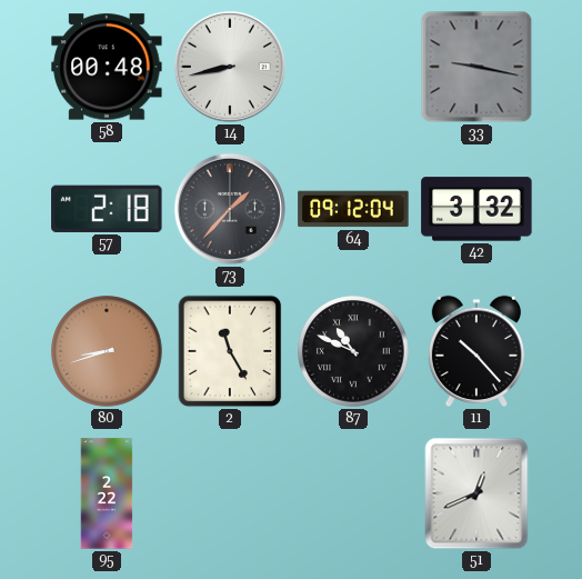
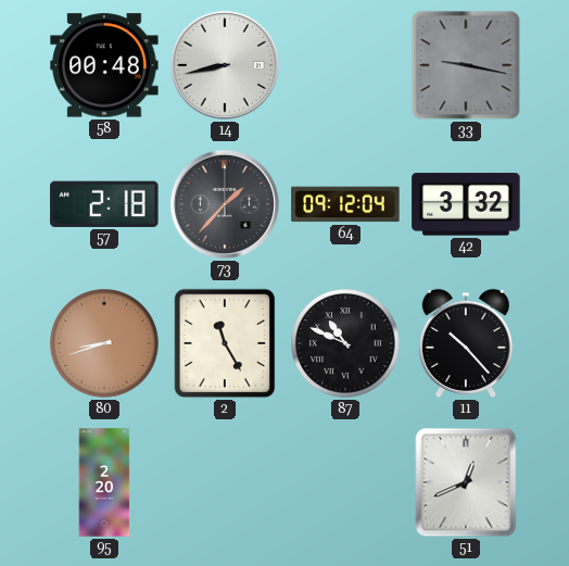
95: 2:22 -> 2:20 (104, 482)
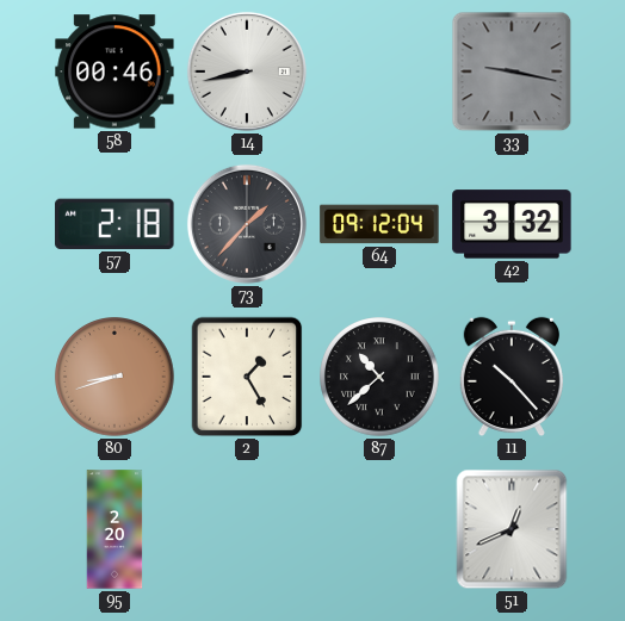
58: 00:48 -> 00:46 (115, 72)
2: 11:25 -> 1:25 (247, 377)
87: 10:49 -> 10:38 (379, 377)
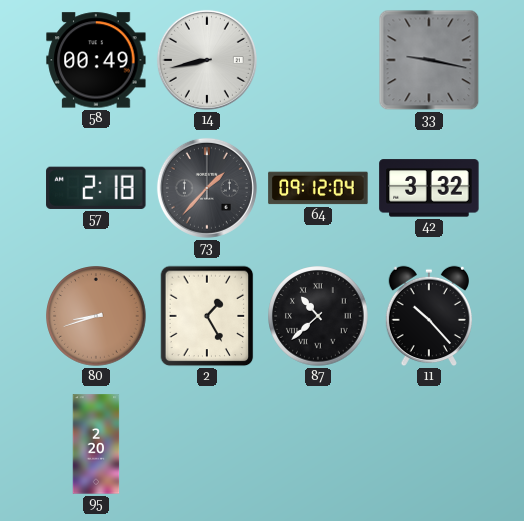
58: 00:46 -> 00:49 (96, 60)
51: 12:41 -> none (512, 529)
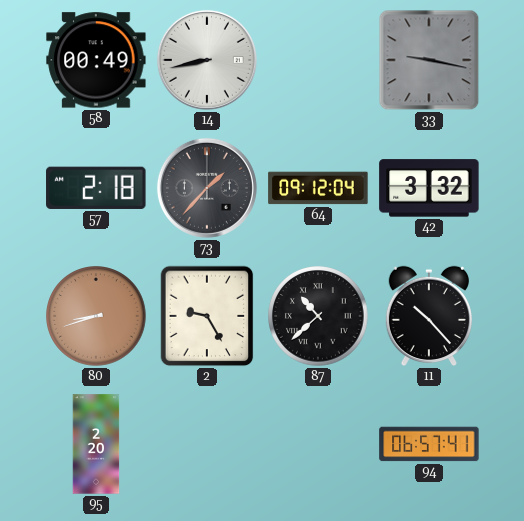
2: 1:25 -> 9:25 (207, 316)
94: none -> 06:57 (429, 444)
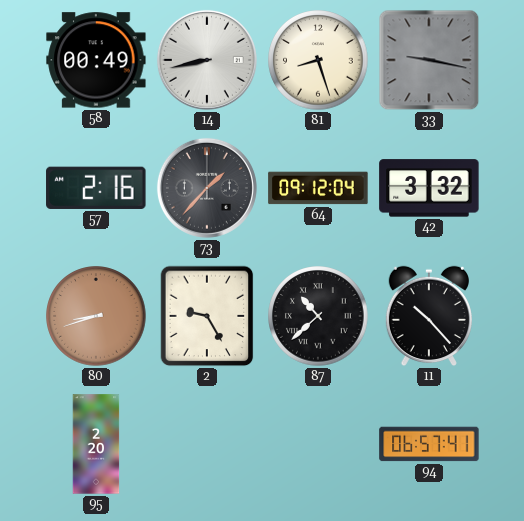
81: none -> 8:27 (318, 60)
57: 2:18 -> 2:16 (96, 188)
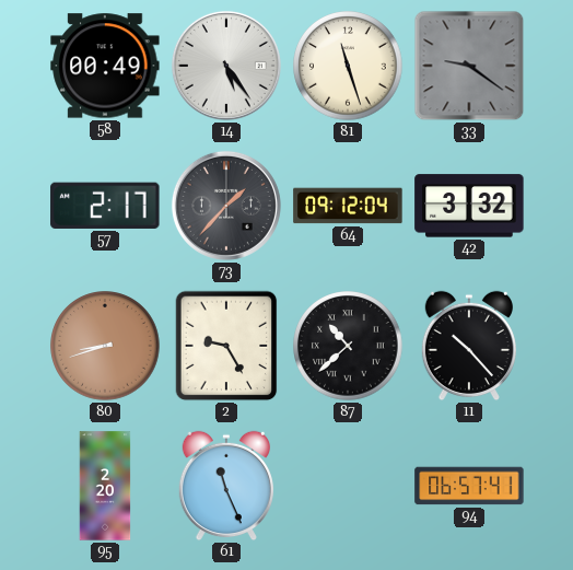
14: 8:43 -> 5:24 (226, 66)
81: 8:27 -> 11:27 (348, 66)
33: 9:17 -> 9:21 (469, 66)
57: 2:16 -> 2:17 (105, 206)
61: none -> 11:26 (226, 486)
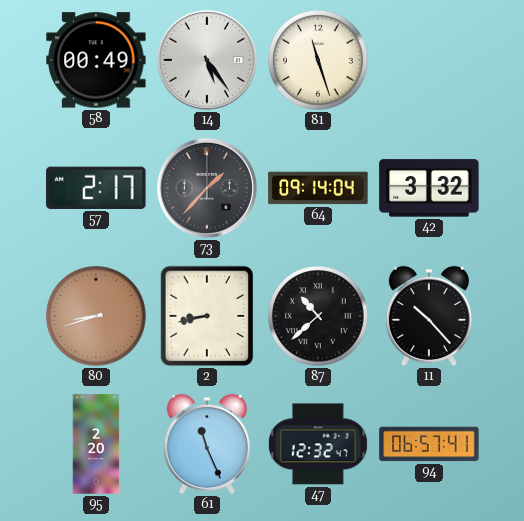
33: 9:21 -> none (469, 66)
64: 09:12 -> 09:14 (318, 188)
2: 9:25 -> 8:43 (207, 316)
47: none -> 12:32 (318, 444)
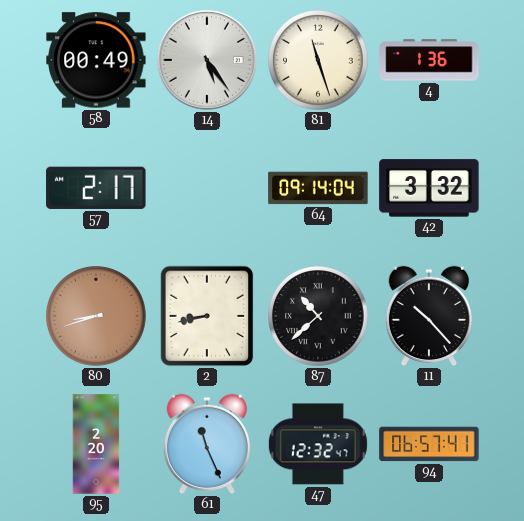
4: none -> 1:36 (429, 60)
73: 1:37 -> none (207, 188)
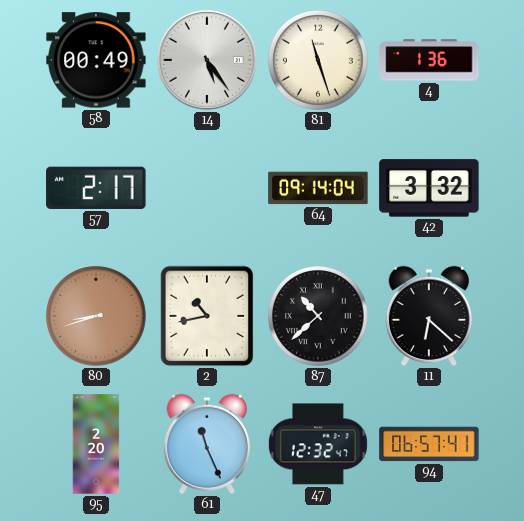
2: 8:43 -> 10:43 (207, 316)
11: 10:23 -> 6:22 (429, 316)
